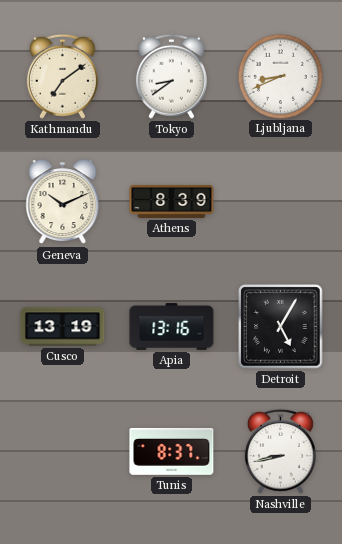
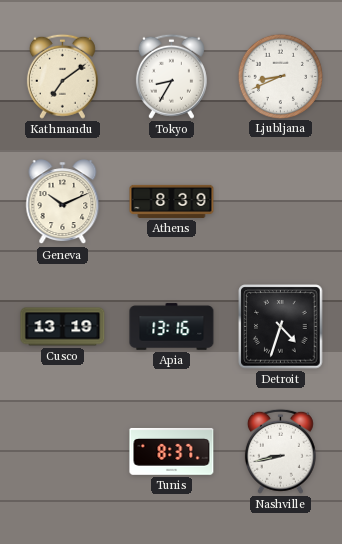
Tokyo: 8:39 -> 8:35 (171, 76)
Detroit: 5:05 -> 4:33 (281, 327)
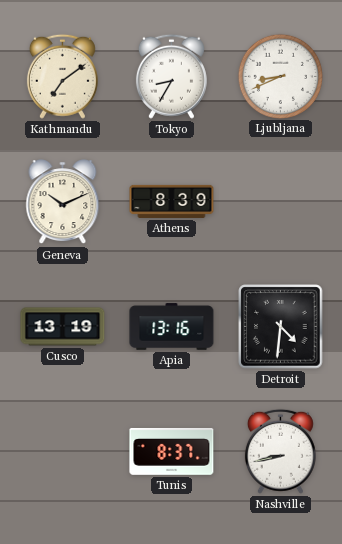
Detroit: 4:33 -> 4:31 (281, 327)
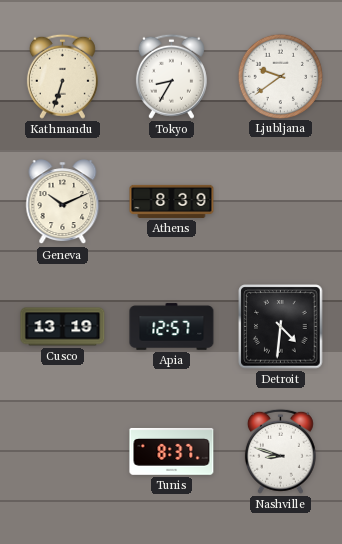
Kathmandu: 7:09 -> 6:33 (62, 76)
Ljubljana: 8:41 -> 9:39 (280, 76)
Apia: 13:16 -> 12:57 (172, 327)
Nashville: 8:43 -> 8:48 (280, 451)
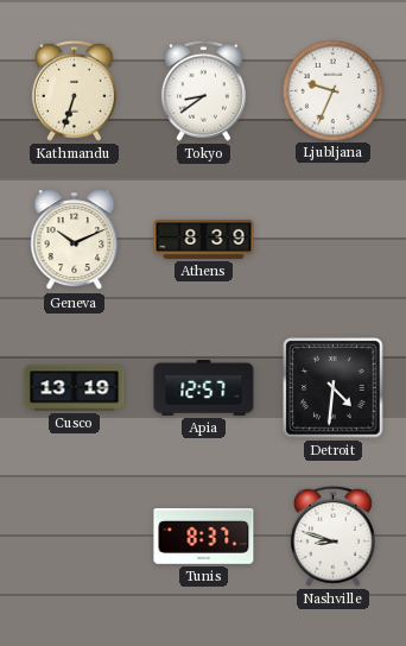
Tokyo: 8:35 -> 8:39 (203, 90)
Ljubljana: 9:39 -> 9:34 (332, 90)
